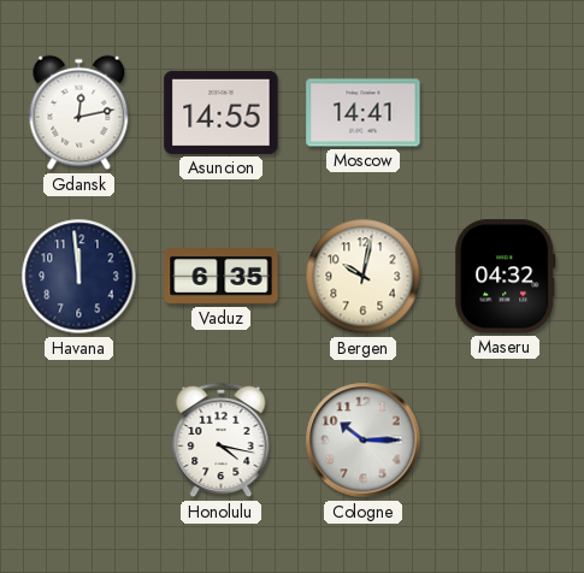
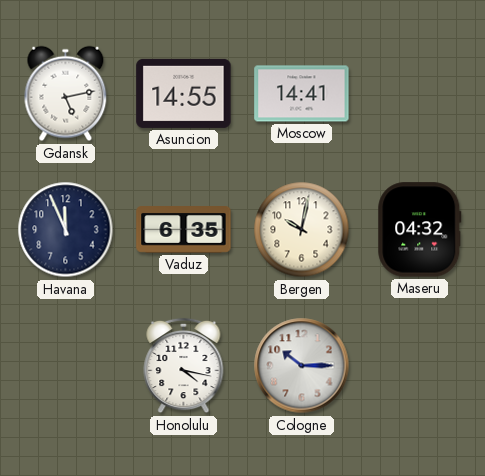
Gdansk: 12:13 -> 5:13 (66, 94)
Havana: 11:59 -> 11:56 (66, 230)
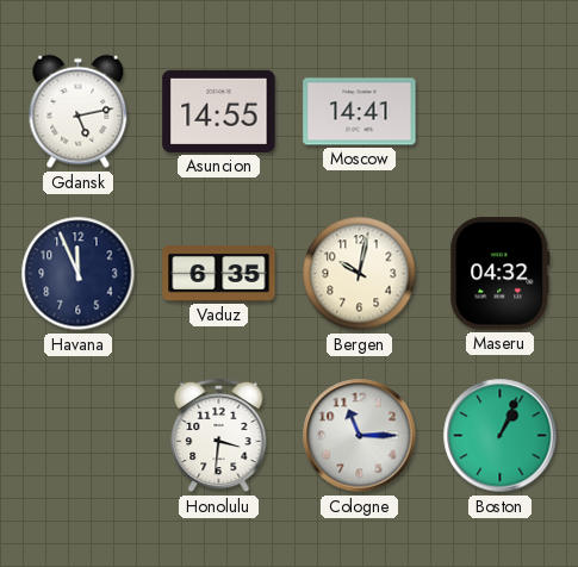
Honolulu: 4:17 -> 3:31 (219, 436)
Cologne: 10:15 -> 11:15 (360, 436)
Boston: none -> 1:04 (501, 436)
